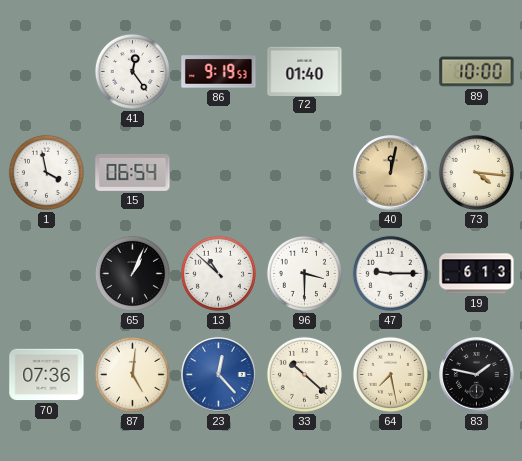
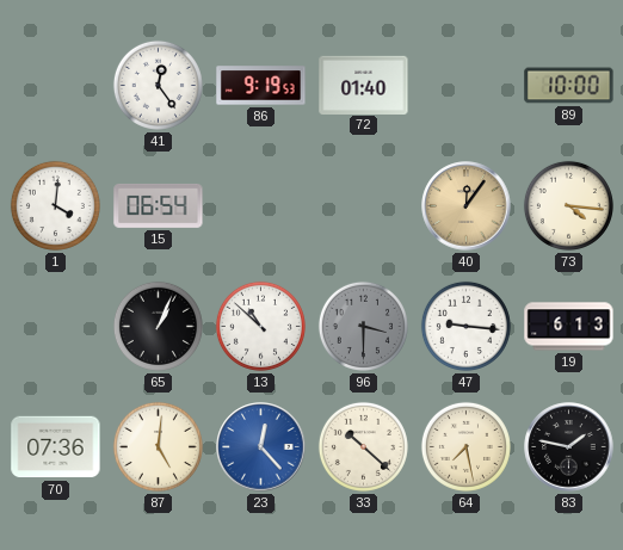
1: 3:58 -> 4:01 (55, 205)
40: 12:02 -> 12:06 (467, 206)
96 dial: white -> grey (363, 326)
47: 9:15 -> 9:16 (465, 326)
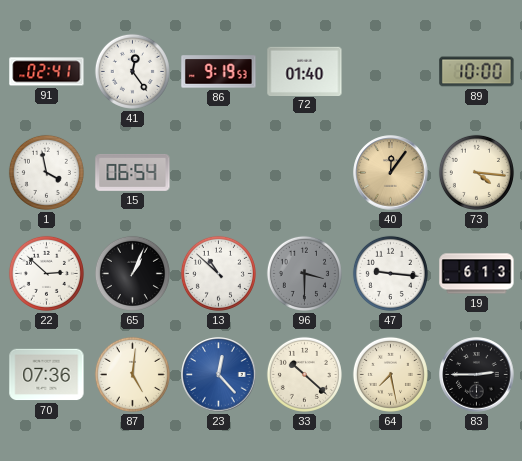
91: none -> 02:41 (47, 72)
1: 4:01 -> 3:58 (46, 172)
22: none -> 2:52 (46, 273)
83: 1:47 -> 2:45 (477, 375)
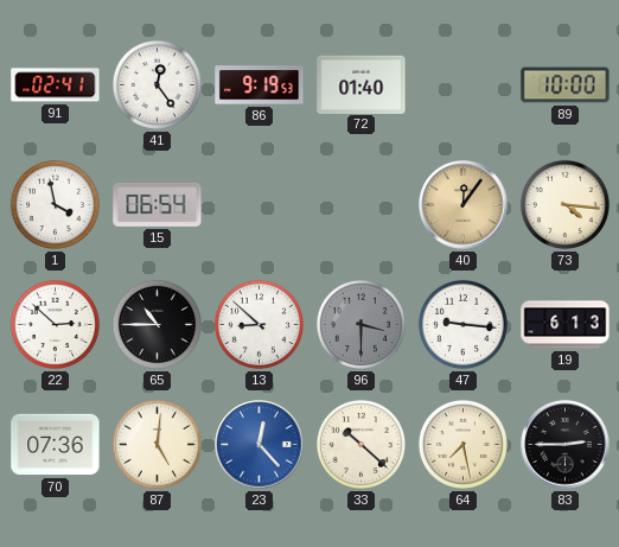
65: 1:04 -> 10:45 (157, 324)
13: 10:52 -> 8:52 (259, 324)
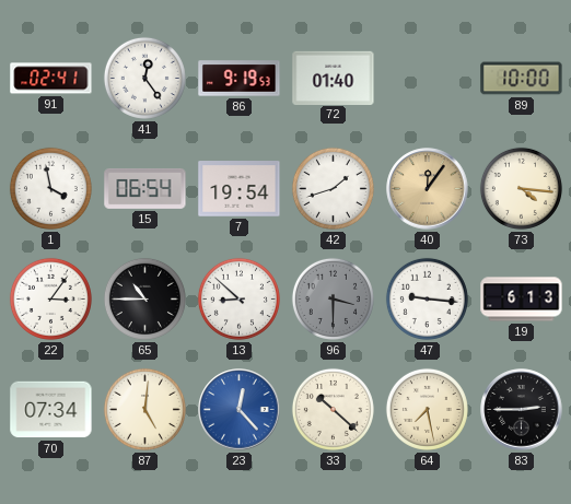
7: none -> 19:54 (240, 189)
42: none -> 1:42 (333, 188)
22: 2:52 -> 3:06 (50, 298)
70: 07:36 -> 07:34 (51, 410)
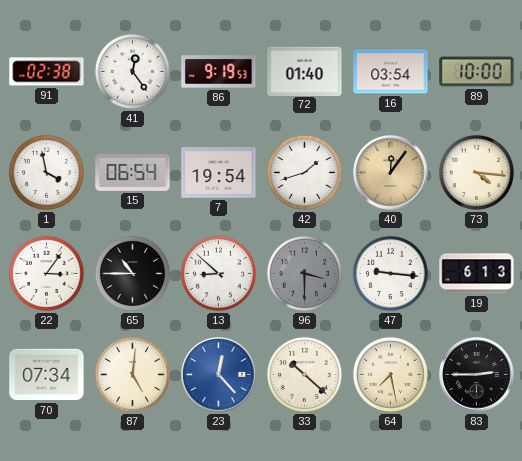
91: 02:41 -> 02:38 (47, 72)
16: none -> 03:54 (391, 72)
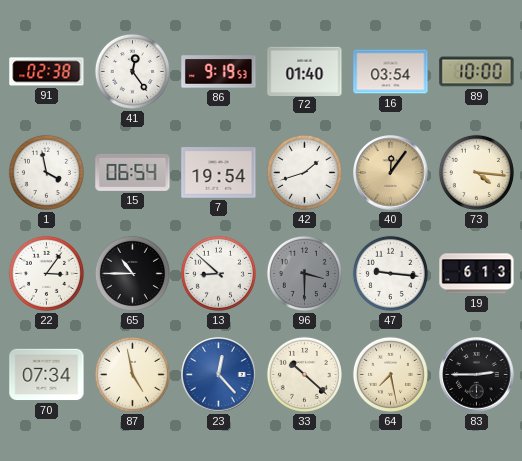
87: 5:01 -> 4:58 (132, 374)
